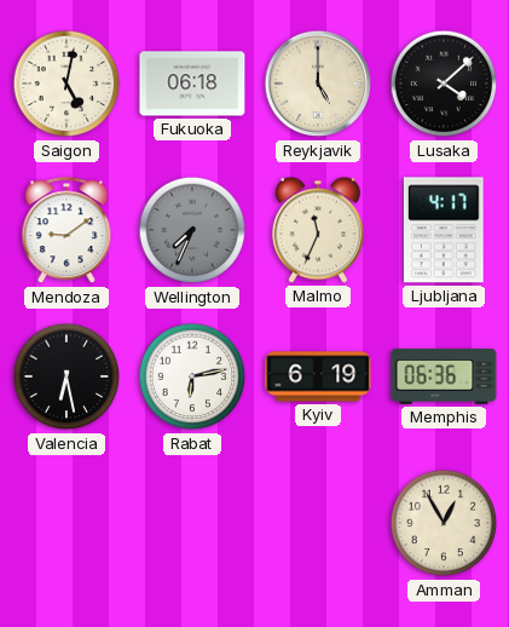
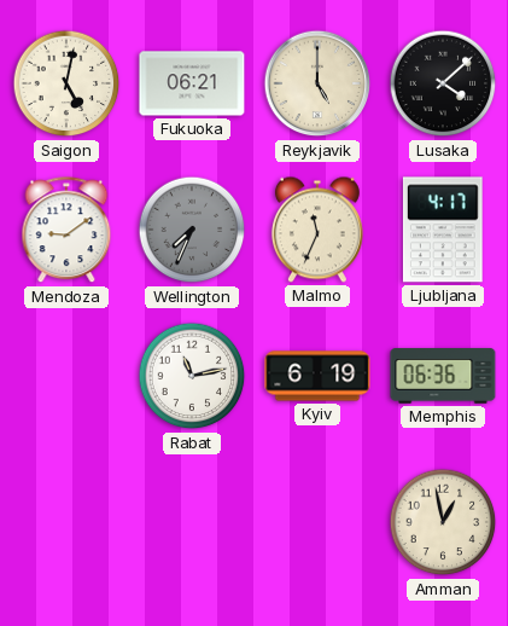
Fukuoka: 06:18 -> 06:21 (192, 83)
Valencia: 6:28 -> none (66, 376)
Rabat: 6:13 -> 11:13 (192, 376)
Amman: 12:55 -> 12:58 (443, 522)
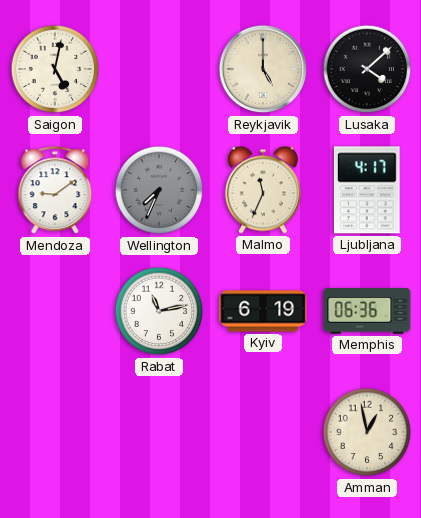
Fukuoka: 06:21 -> none (192, 83)
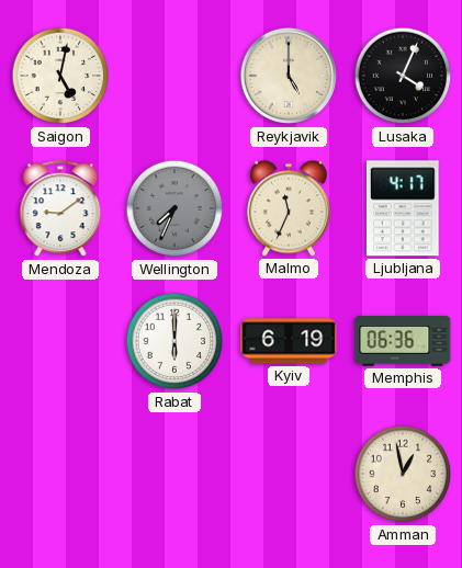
Lusaka: 4:08 -> 4:04 (403, 76)
Rabat: 11:13 -> 6:00 (174, 341)
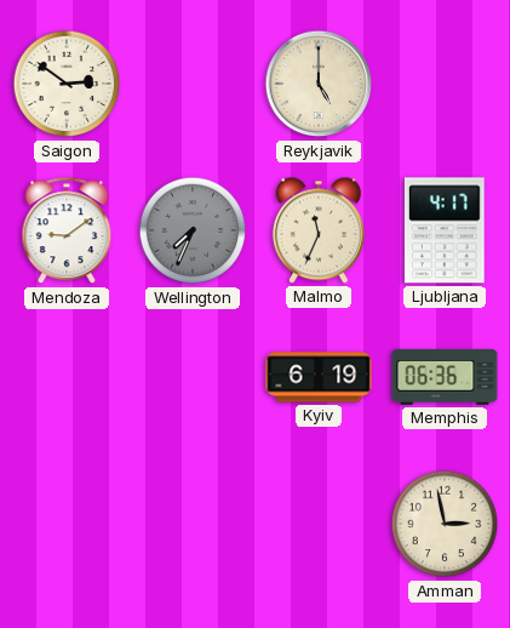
Saigon: 5:02 -> 2:51 (67, 84)
Lusaka: 4:04 -> none (403, 76)
Rabat: 6:00 -> none (174, 341)
Amman: 12:58 -> 2:58 (445, 524)
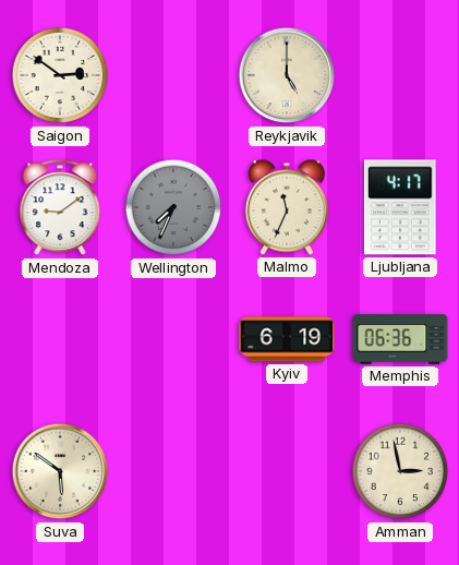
Suva: none -> 5:51 (60, 471)
